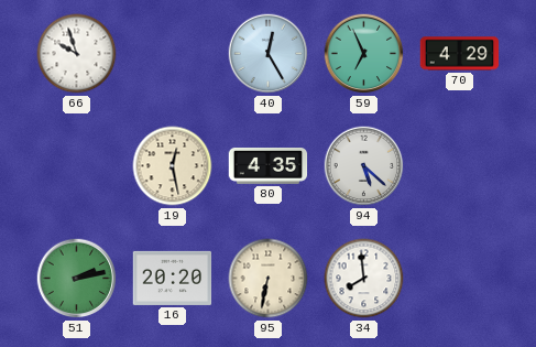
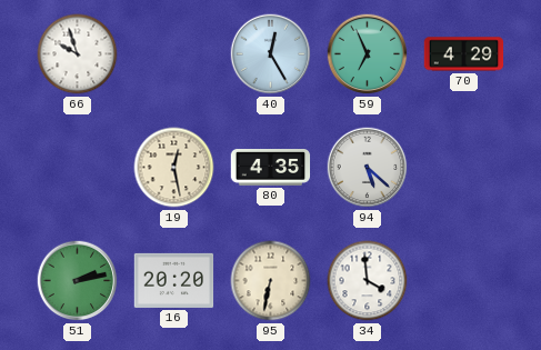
34: 7:59 -> 3:59 (368, 281)
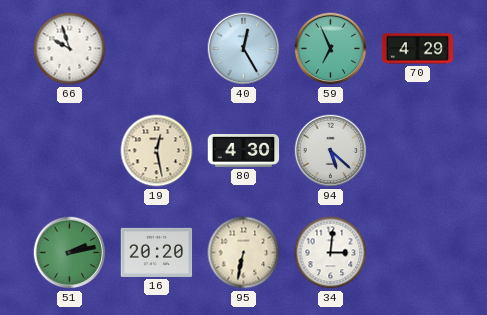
80: 4:35 -> 4:30 (244, 151)
34: 3:59 -> 3:01 (331, 253)
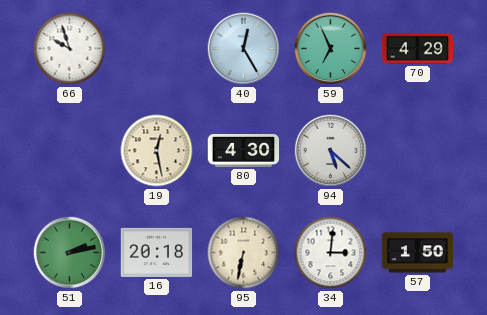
16: 20:20 -> 20:18 (157, 252)
57: none -> 1:50 (418, 253)
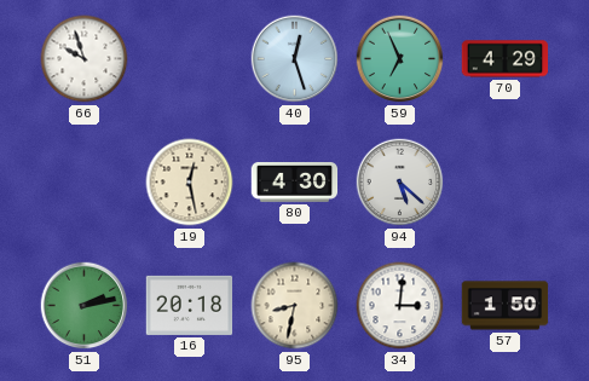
40: 12:25 -> 12:27 (295, 59)
95: 6:32 -> 8:32 (295, 306)
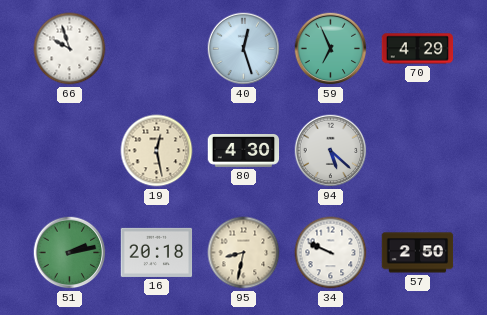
34: 3:01 -> 9:49 (331, 253)
57: 1:50 -> 2:50 (418, 253)
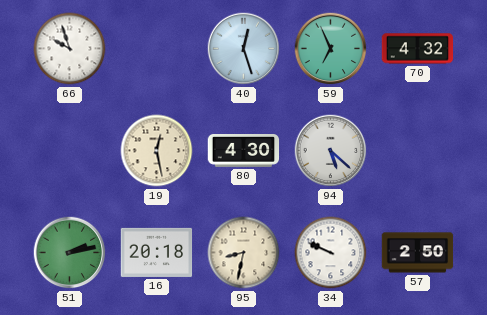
70: 4:29 -> 4:32 (418, 49)
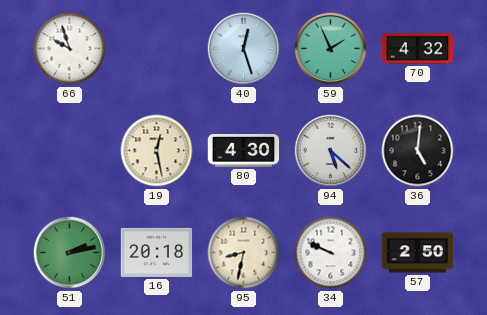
59: 6:56 -> 1:56 (331, 49)
36: none -> 5:01 (418, 151)
